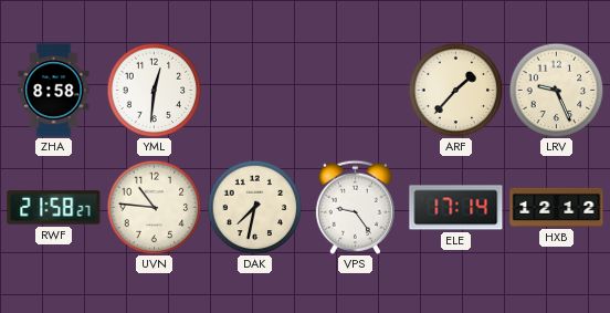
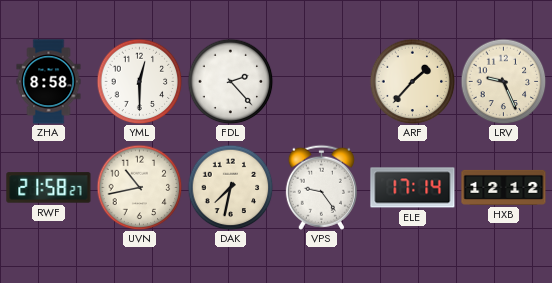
YML: 12:31 -> 12:30 (139, 81)
FDL: none -> 2:23 (230, 81)
UVN: 10:46 -> 10:43 (139, 187)
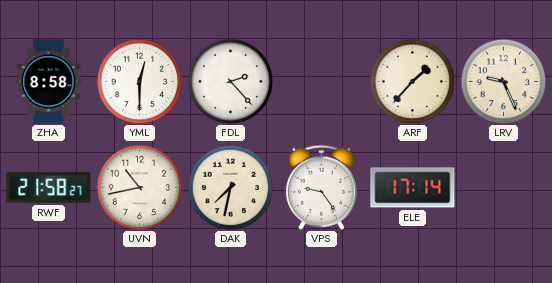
HXB: 12:12 -> none (504, 187)
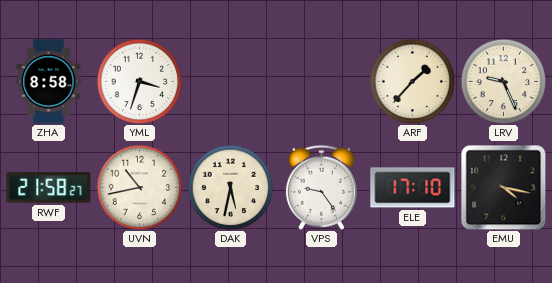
YML: 12:30 -> 3:33 (139, 81)
FDL: 2:23 -> none (230, 81)
DAK: 7:32 -> 5:32 (230, 187)
ELE: 17:14 -> 17:10 (413, 188)
EMU: none -> 4:17 (503, 187)
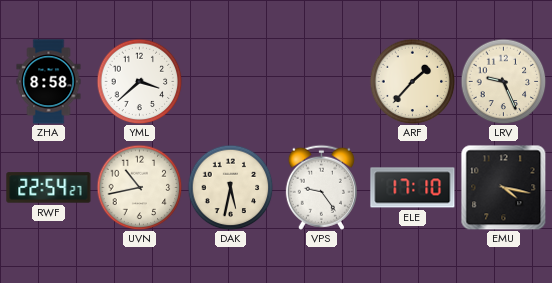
YML: 3:33 -> 3:38 (139, 81)
RWF: 21:58 -> 22:54 (49, 188)
